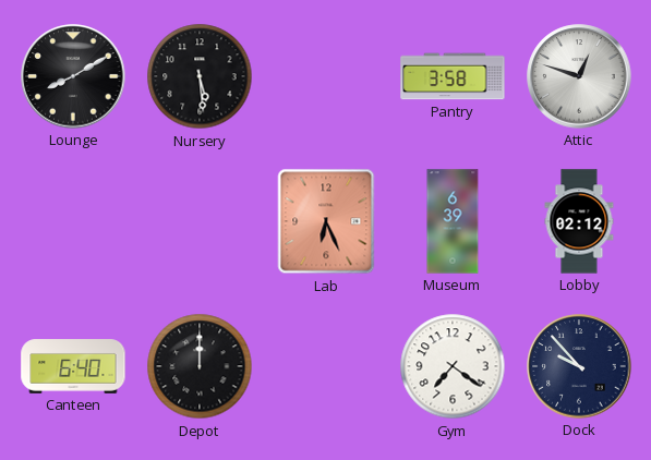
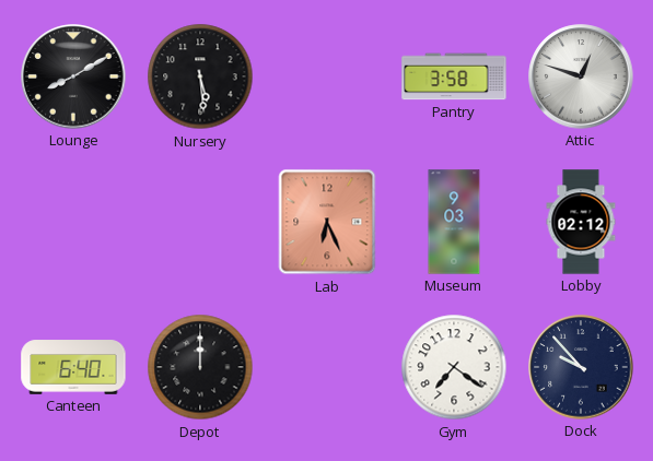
Museum: 6:39 -> 9:03 (454, 222)
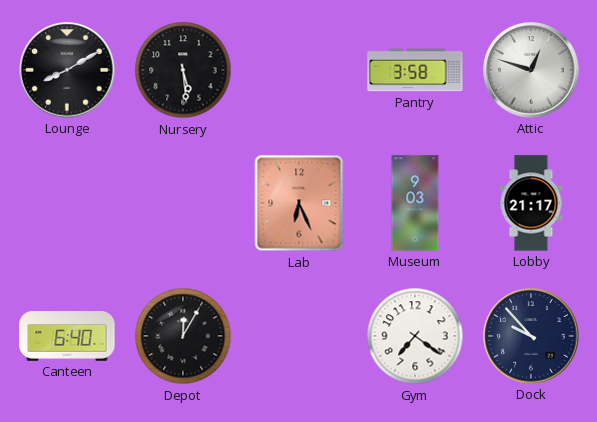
Lobby: 02:12 -> 21:17 (531, 203)
Depot: 12:00 -> 12:05 (183, 336)
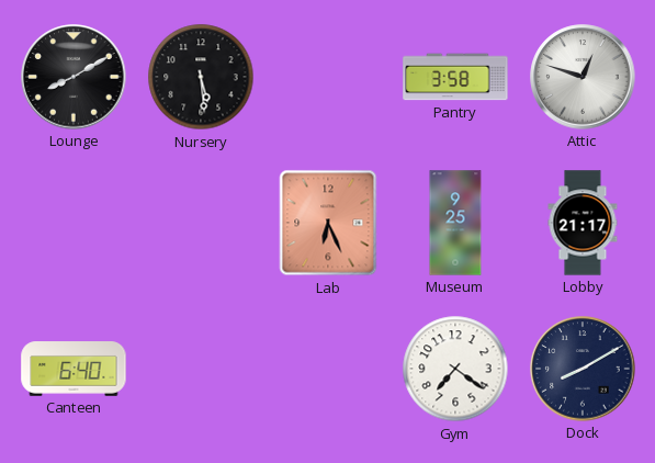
Museum: 9:03 -> 9:25 (455, 223)
Depot: 12:05 -> none (183, 336)
Dock: 9:53 -> 8:10 (583, 369)
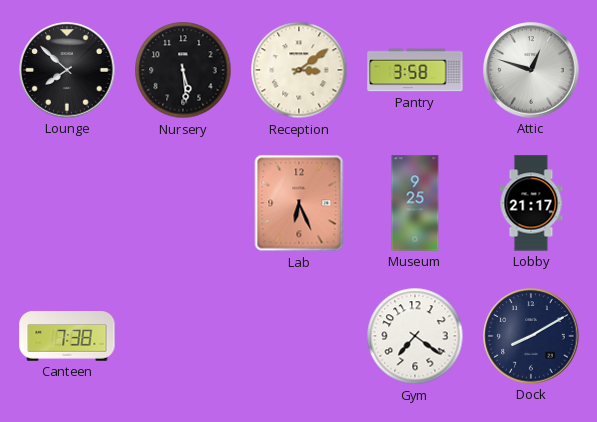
Lounge: 8:10 -> 7:52 (67, 70)
Reception: none -> 3:09 (299, 70)
Canteen: 6:40 -> 7:38 (67, 336)
